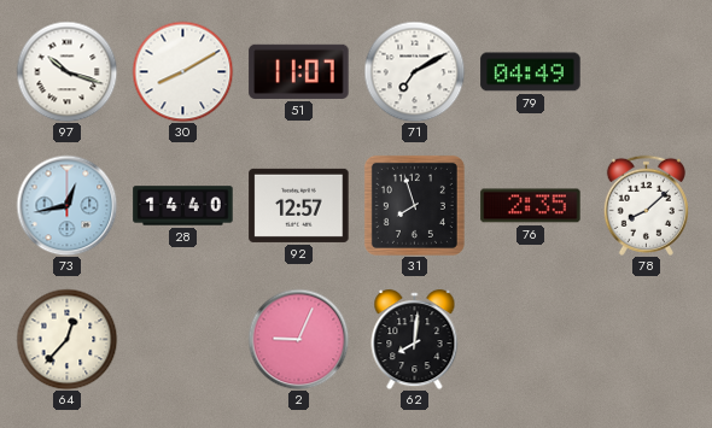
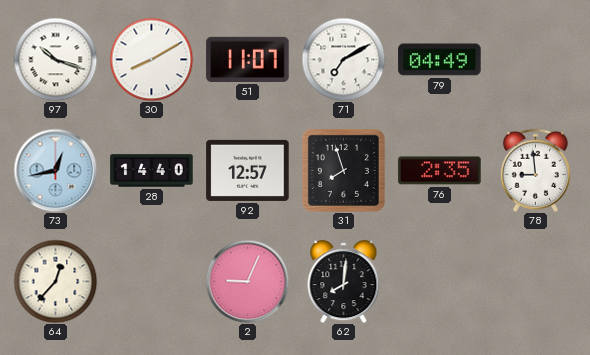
78: 8:08 -> 8:59 (535, 170)
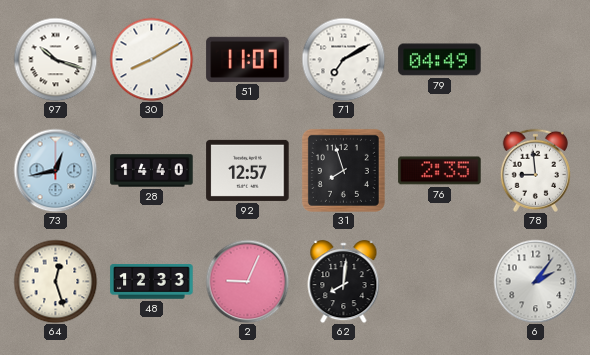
64: 12:37 -> 12:27 (55, 281)
48: none -> 12:33 (152, 282)
6: none -> 2:06 (535, 281)
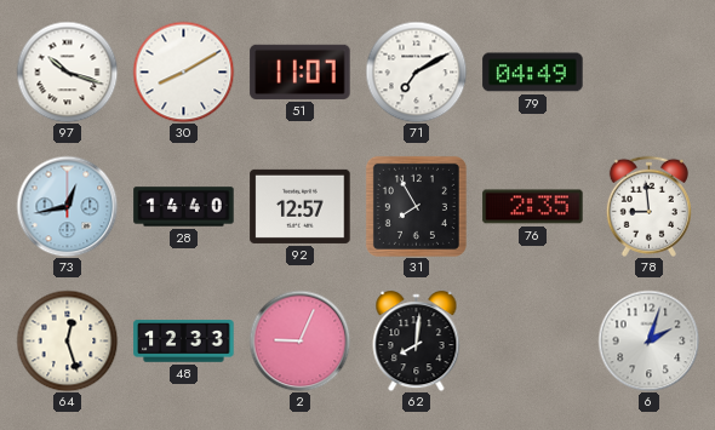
31: 7:57 -> 7:55 (416, 206)
6: 2:06 -> 2:03 (648, 340)
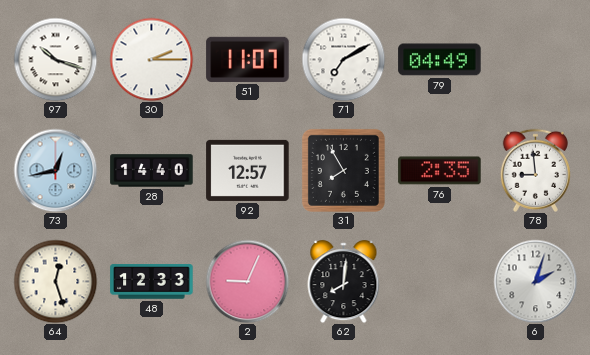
30: 8:10 -> 2:15 (151, 59)
